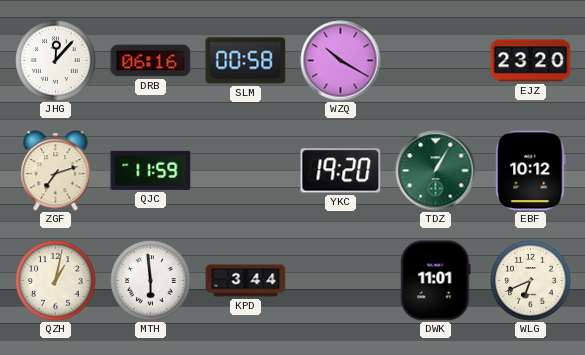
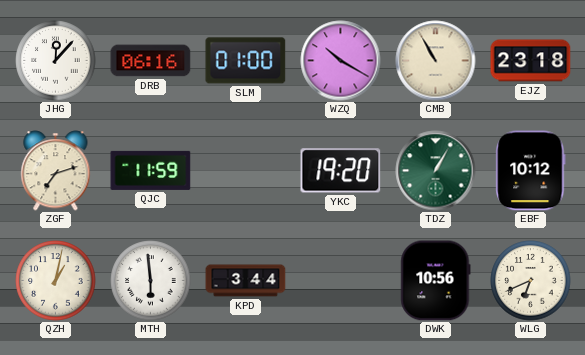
SLM: 00:58 -> 01:00 (246, 61)
CMB: none -> 10:55 (436, 61)
EJZ: 23:20 -> 23:18 (531, 61)
DWK: 11:01 -> 10:56 (436, 281)
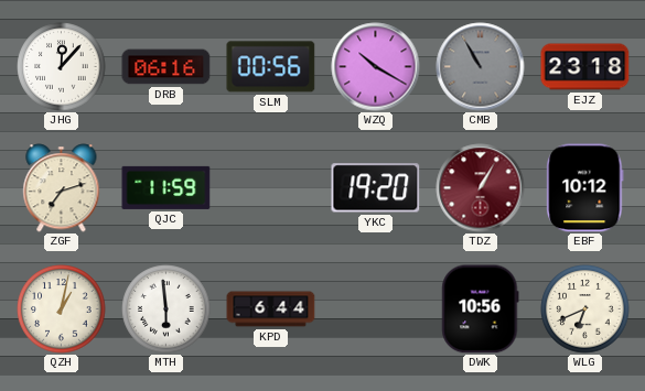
SLM: 01:00 -> 00:56 (271, 67)
CMB dial: cream -> grey (481, 67)
TDZ dial: green -> burgundy (481, 188)
KPD: 3:44 -> 6:44 (271, 309)
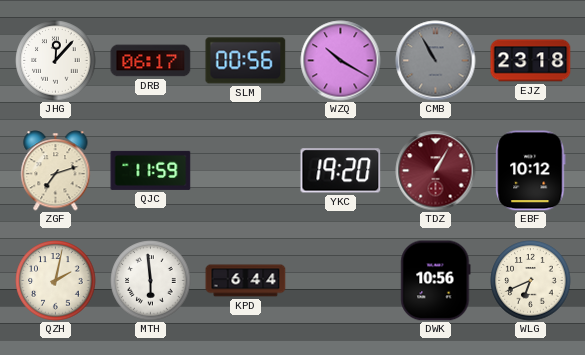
DRB: 06:16 -> 06:17 (151, 61)
QZH: 1:02 -> 2:02 (56, 281)
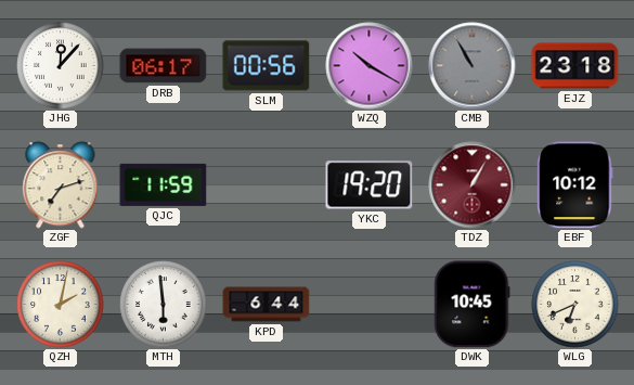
DWK: 10:56 -> 10:45 (473, 305)
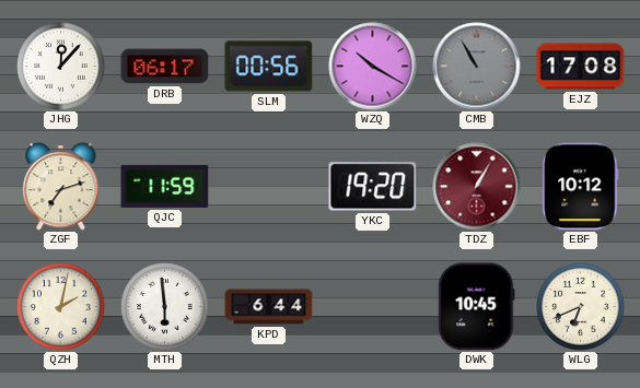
EJZ: 23:18 -> 17:08 (581, 67)
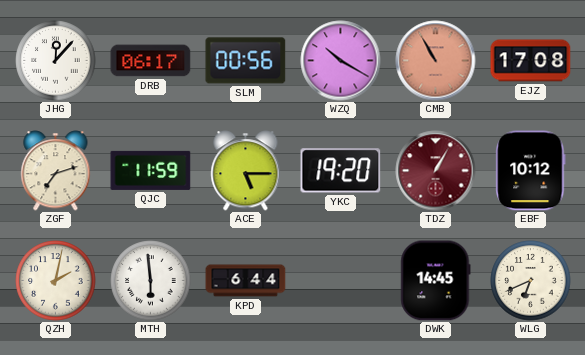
CMB dial: grey -> salmon (436, 61)
ACE: none -> 5:15 (246, 171)
DWK: 10:45 -> 14:45 (436, 281)
